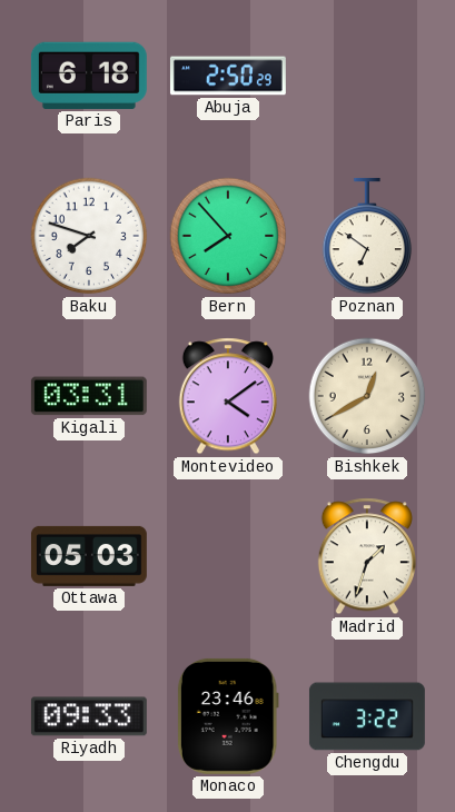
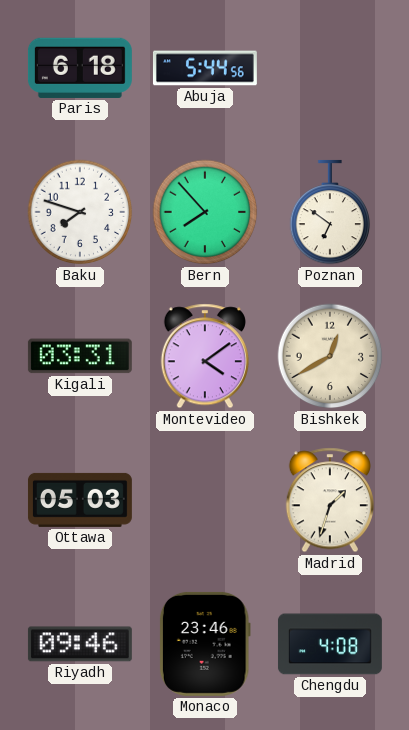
Abuja: 2:50 -> 5:44 (205, 68)
Riyadh: 09:33 -> 09:46 (80, 644)
Chengdu: 3:22 -> 4:08 (330, 644)
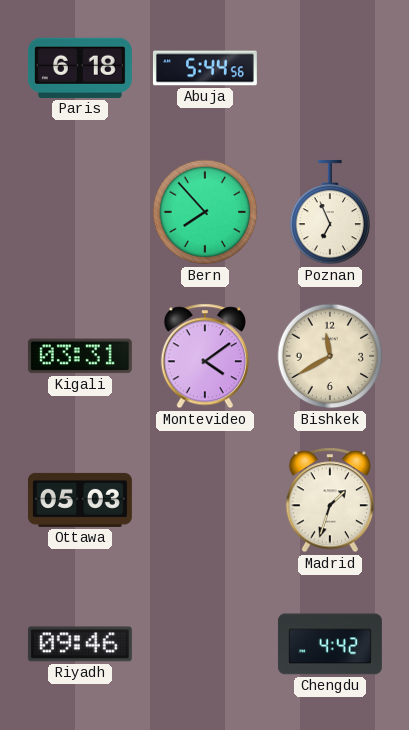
Baku: 7:48 -> none (80, 212)
Poznan: 6:51 -> 6:56 (330, 212)
Bishkek: 12:40 -> 11:40 (330, 356)
Monaco: 23:46 -> none (205, 644)
Chengdu: 4:08 -> 4:42 (330, 644)
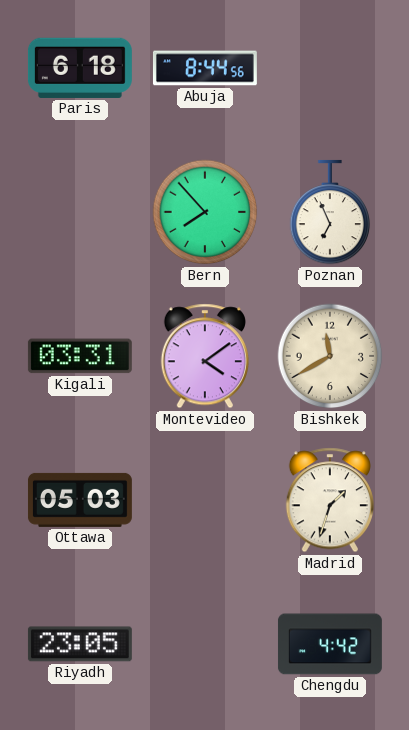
Abuja: 5:44 -> 8:44 (205, 68)
Riyadh: 09:46 -> 23:05 (80, 644)
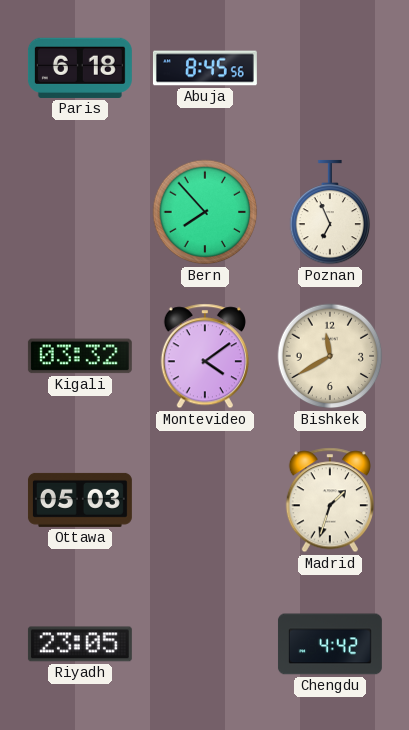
Abuja: 8:44 -> 8:45 (205, 68)
Kigali: 03:31 -> 03:32 (80, 356)
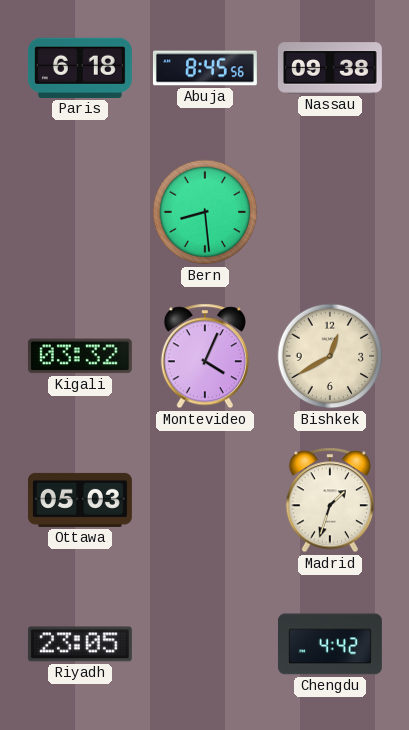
Nassau: none -> 09:38 (330, 68)
Bern: 7:53 -> 8:29 (205, 212)
Poznan: 6:56 -> none (330, 212)
Montevideo: 4:09 -> 4:04 (205, 356)
Bishkek: 11:40 -> 12:40 (330, 356)
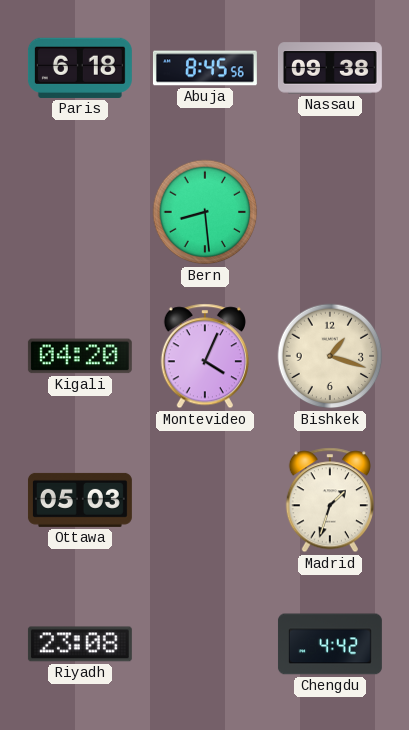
Kigali: 03:32 -> 04:20 (80, 356)
Bishkek: 12:40 -> 1:18 (330, 356)
Riyadh: 23:05 -> 23:08 (80, 644)
